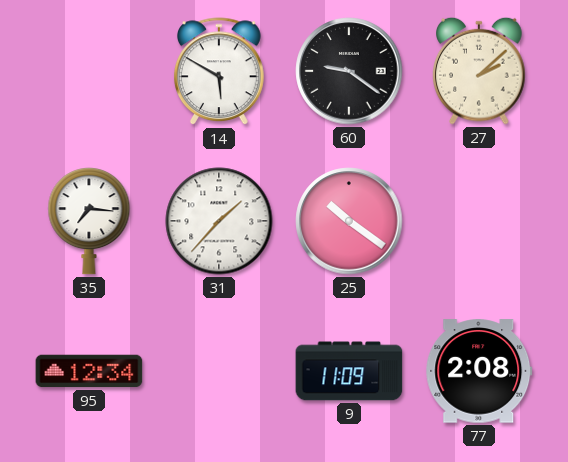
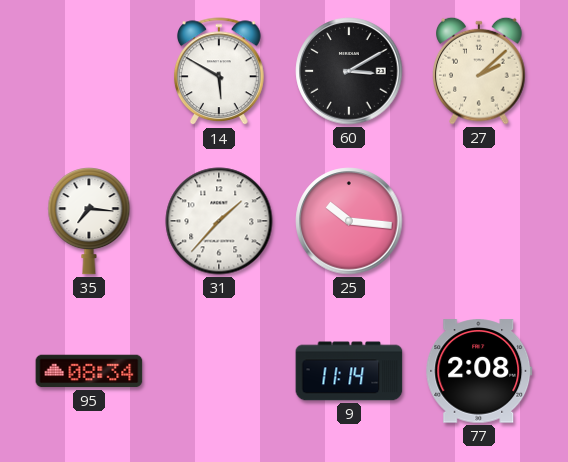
60: 9:21 -> 3:10 (349, 71)
25: 10:21 -> 10:16 (349, 221)
95: 12:34 -> 08:34 (89, 371)
9: 11:09 -> 11:14 (349, 371)
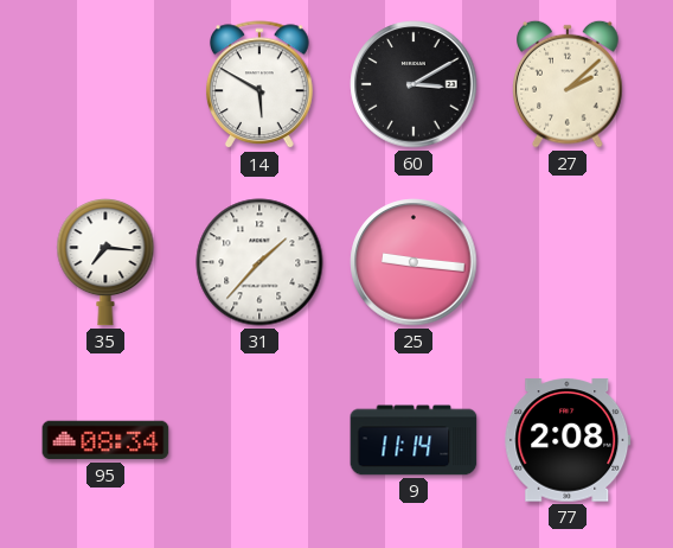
25: 10:16 -> 9:16 (414, 262)
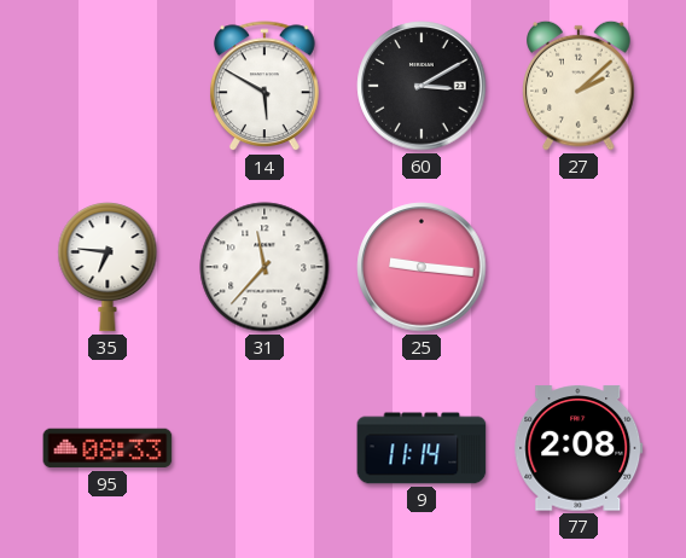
35: 7:16 -> 6:46 (107, 268)
31: 1:37 -> 11:37 (264, 267)
95: 08:34 -> 08:33 (107, 448)
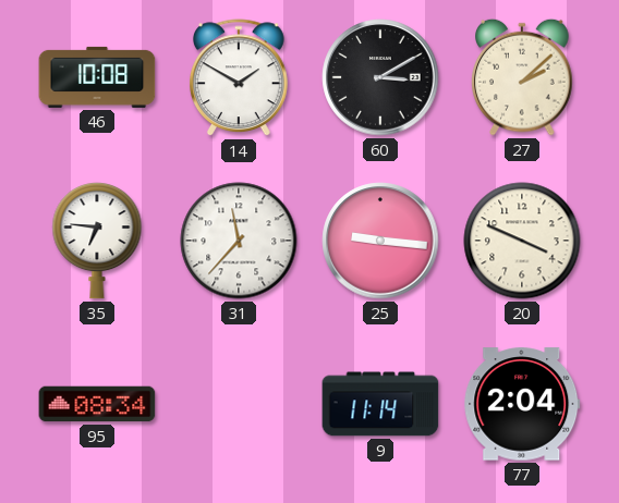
46: none -> 10:08 (97, 77)
14: 5:50 -> 1:50 (239, 78)
20: none -> 3:49 (522, 241)
95: 08:33 -> 08:34 (97, 404)
77: 2:08 -> 2:04 (522, 404)
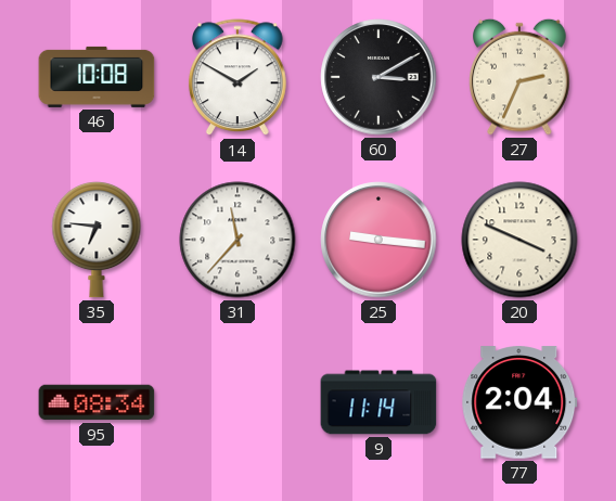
27: 2:08 -> 2:34 (519, 77)
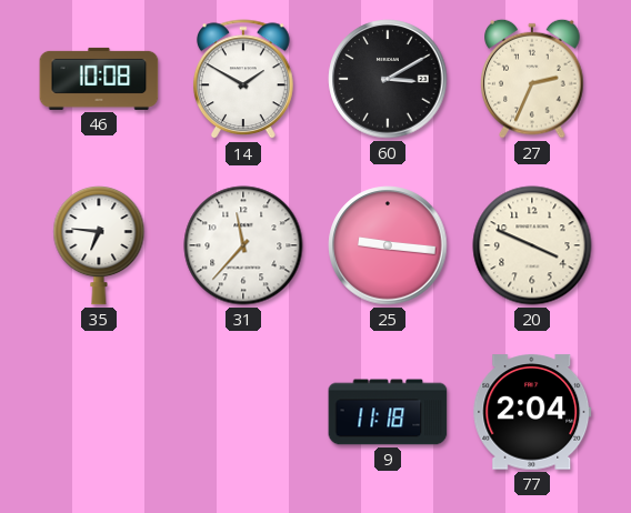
95: 08:34 -> none (97, 402)
9: 11:14 -> 11:18 (388, 412)
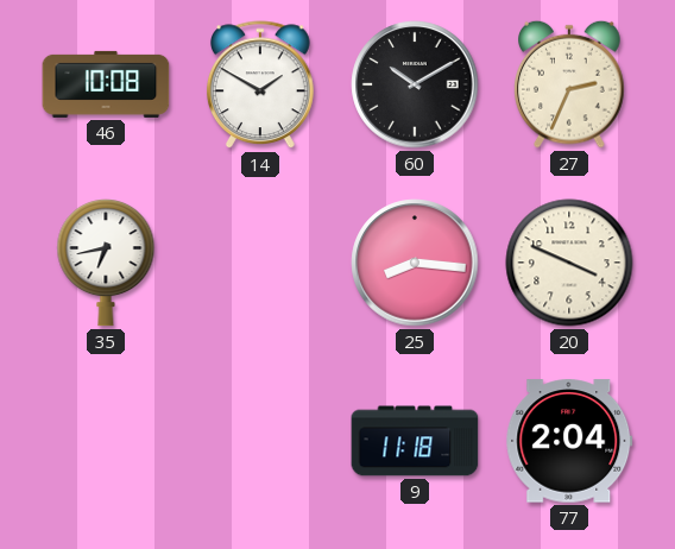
60: 3:10 -> 10:10 (415, 84)
35: 6:46 -> 6:43 (106, 264)
31: 11:37 -> none (243, 245)
25: 9:16 -> 8:16 (415, 263)
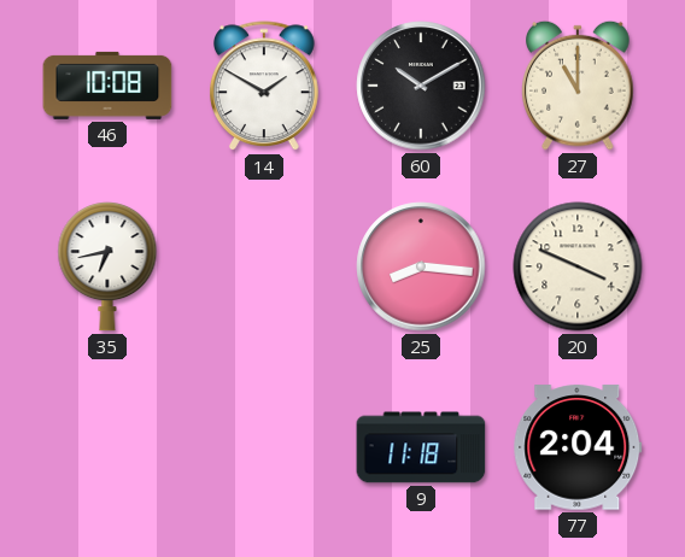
27: 2:34 -> 11:00 (578, 86)
